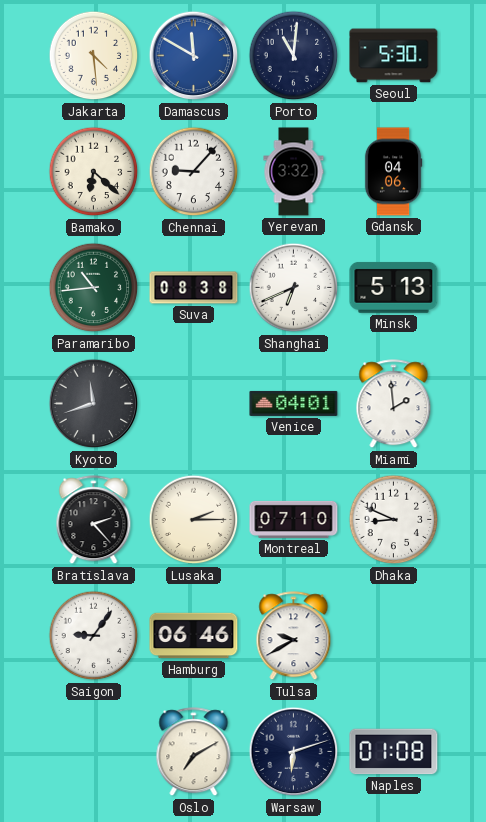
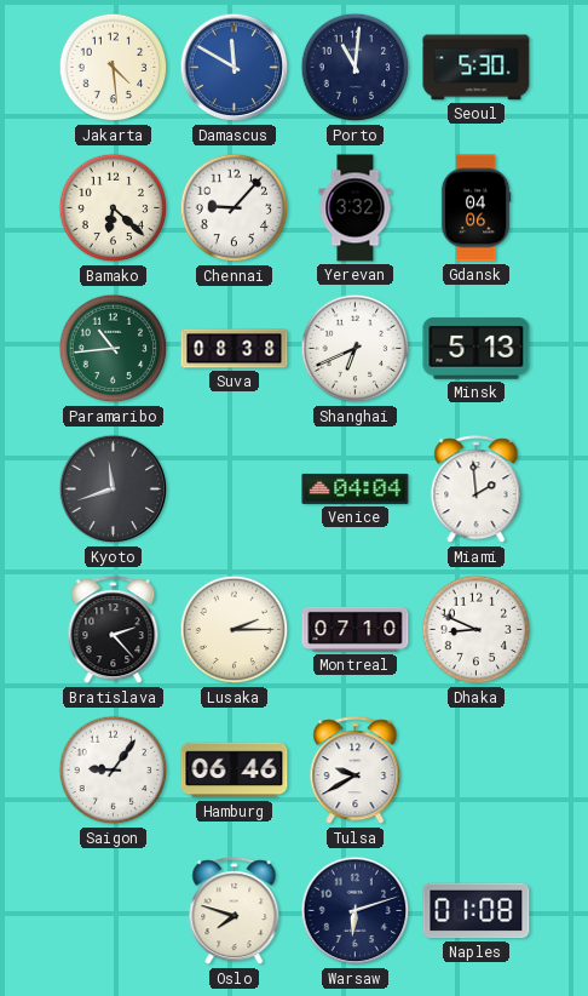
Venice: 04:01 -> 04:04 (356, 488)
Oslo: 7:10 -> 7:48 (235, 911)
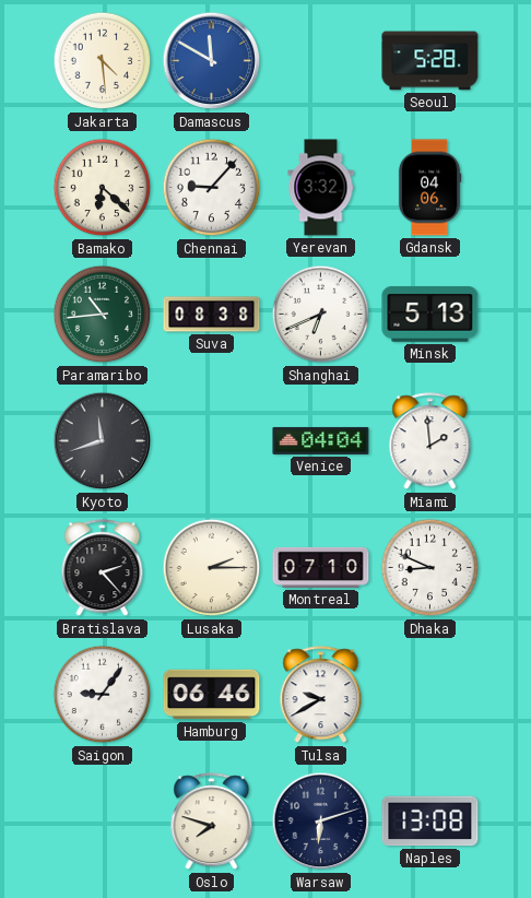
Porto: 11:01 -> none (356, 68)
Seoul: 5:30 -> 5:28 (430, 61)
Naples: 01:08 -> 13:08 (430, 822)
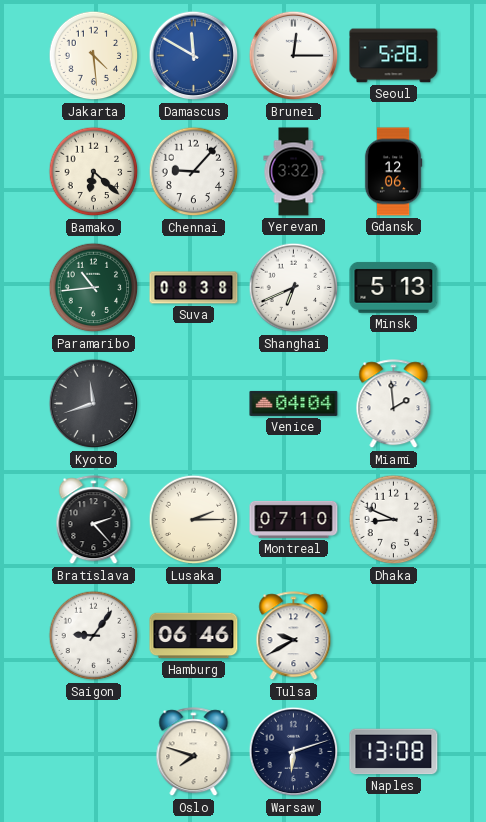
Brunei: none -> 12:15 (294, 56)
Gdansk: 04:06 -> 12:06 (393, 172)
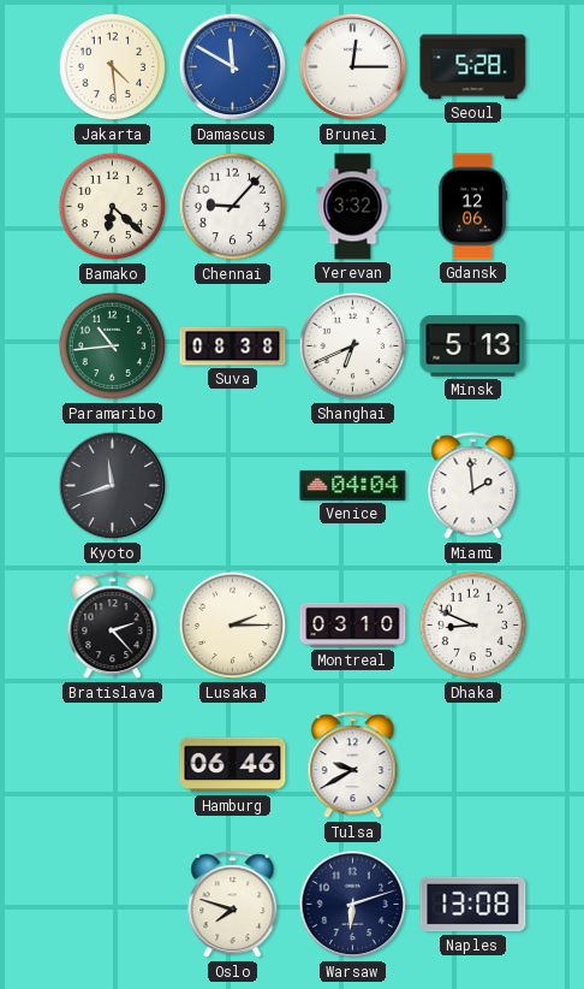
Montreal: 07:10 -> 03:10 (353, 624)
Saigon: 9:06 -> none (94, 636)
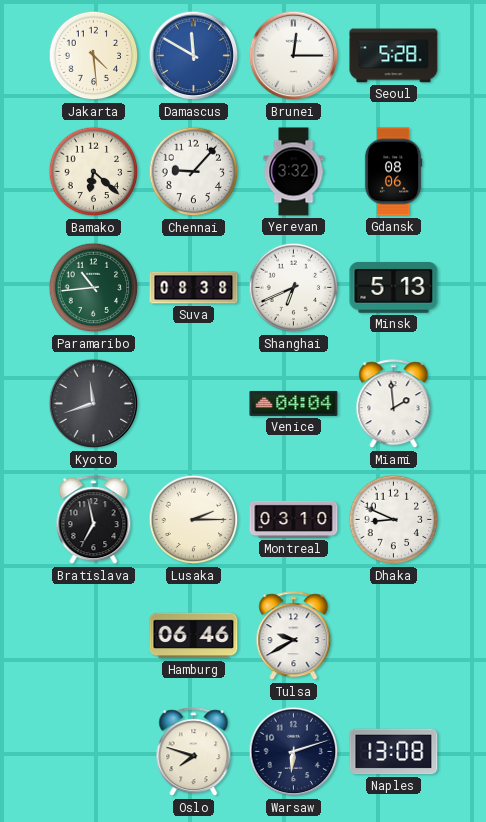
Gdansk: 12:06 -> 08:06 (393, 172)
Bratislava: 2:23 -> 6:58 (94, 520)
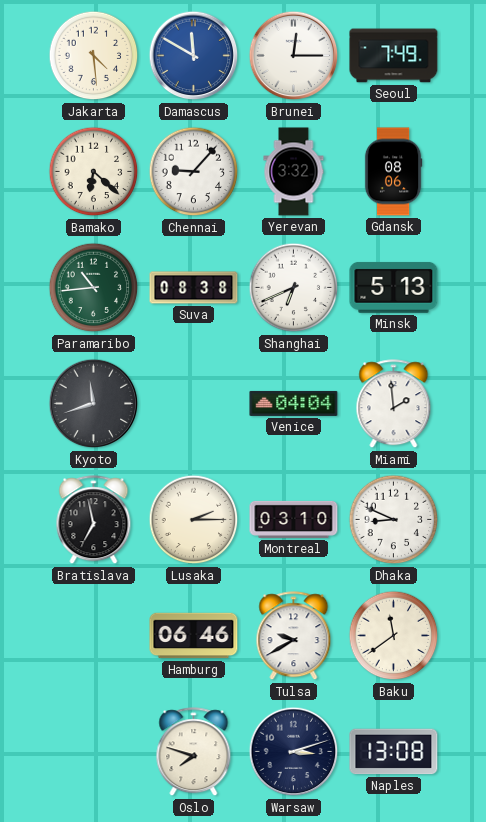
Seoul: 5:28 -> 7:49 (394, 56)
Baku: none -> 11:39 (394, 636)
Warsaw: 6:12 -> 3:12 (294, 752)
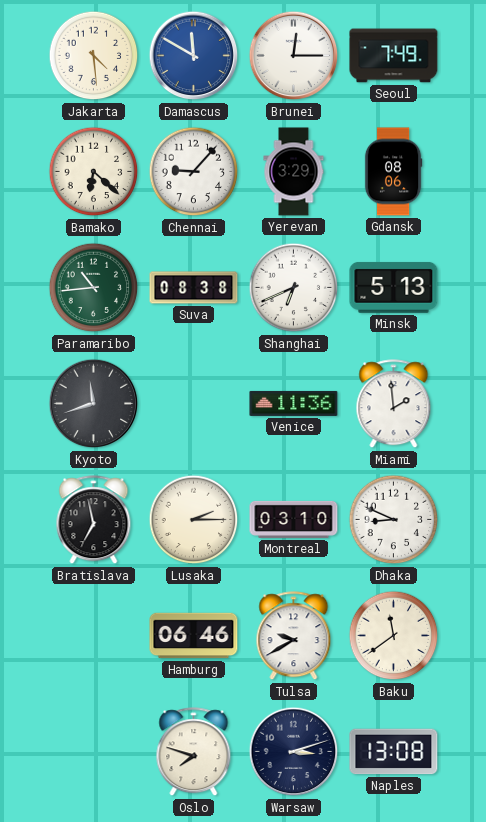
Yerevan: 3:32 -> 3:29 (294, 172)
Venice: 04:04 -> 11:36 (294, 403)
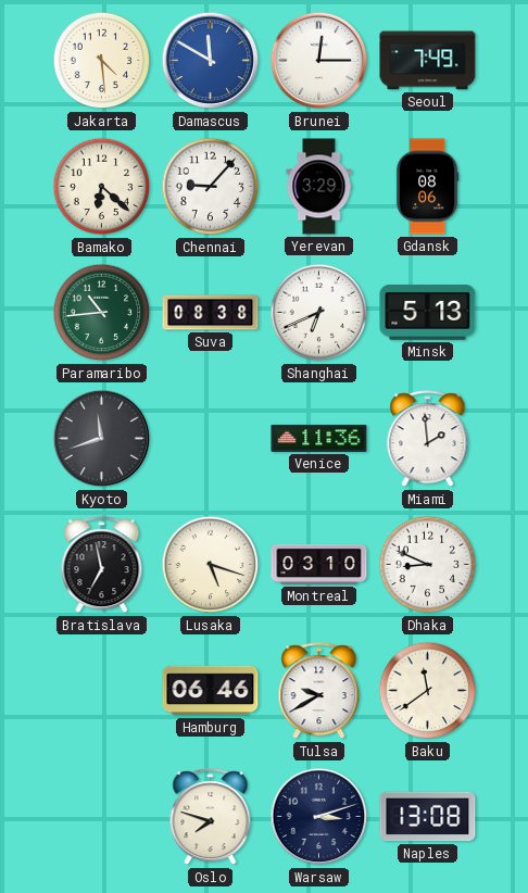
Lusaka: 2:15 -> 5:18 (211, 565)
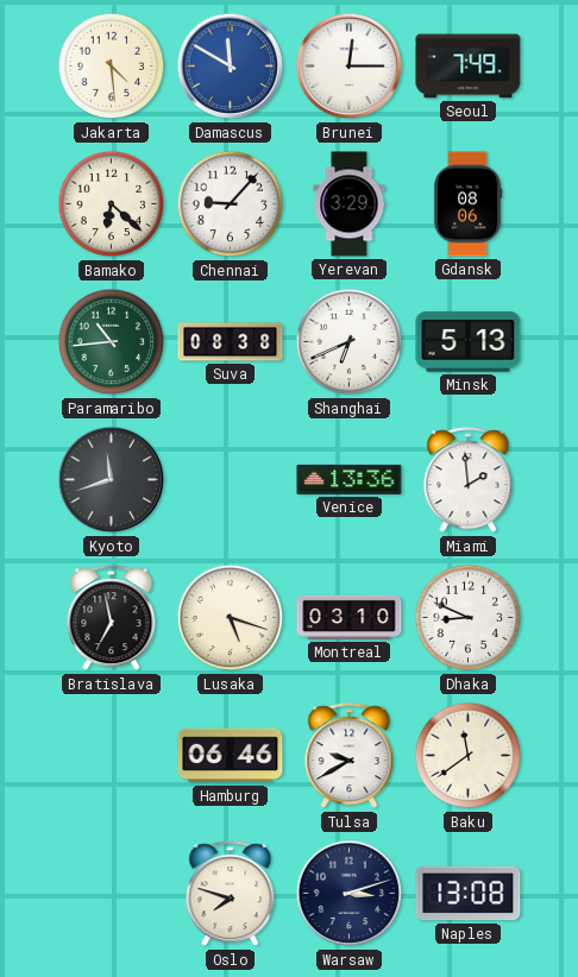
Venice: 11:36 -> 13:36 (350, 479)
